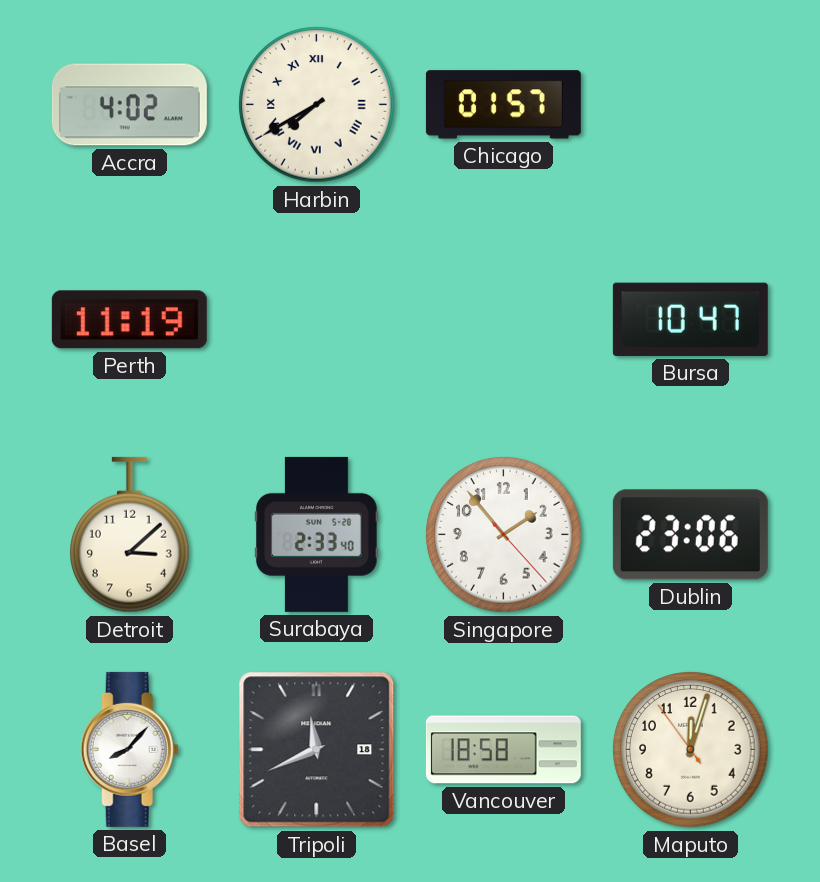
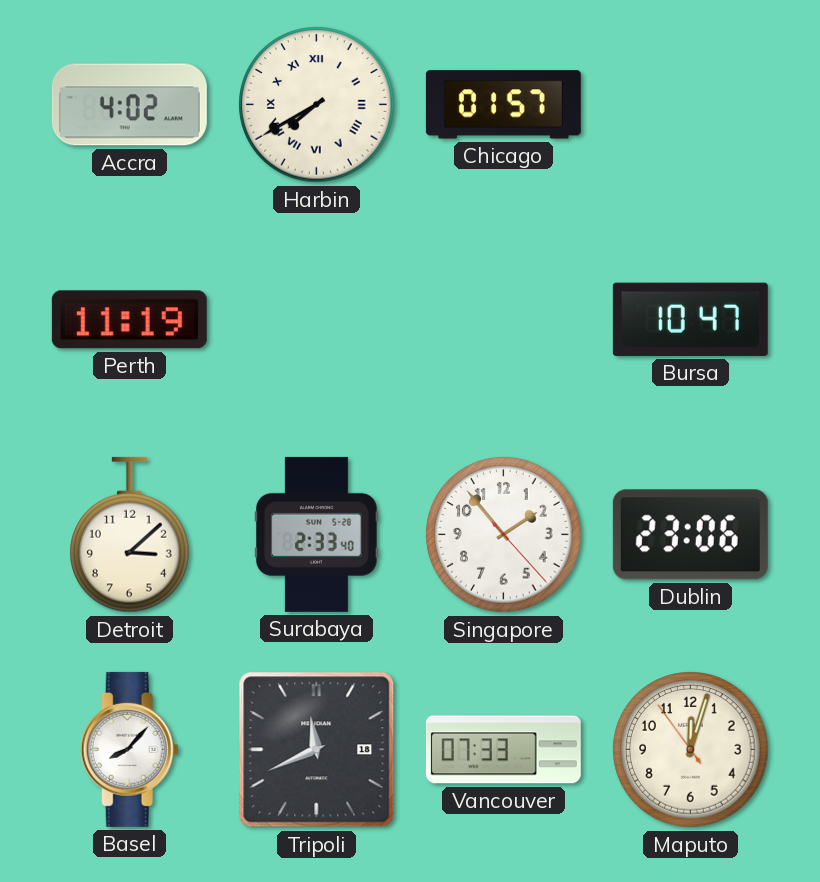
Vancouver: 18:58 -> 07:33 (503, 750)
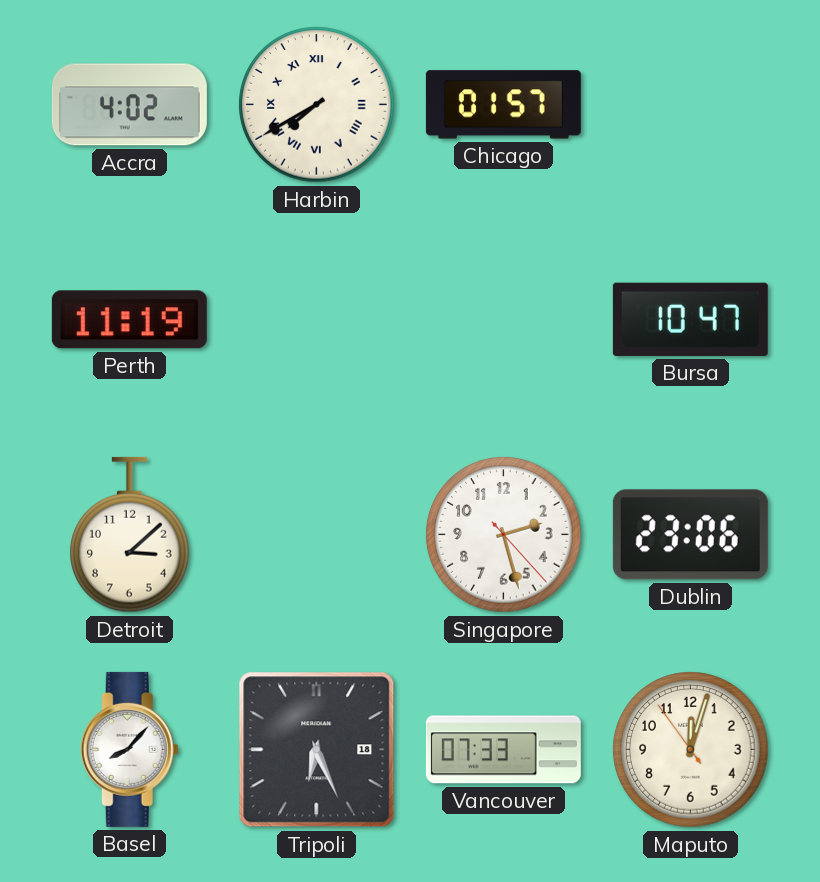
Surabaya: 2:33 -> none (316, 534)
Singapore: 1:53 -> 2:27 (504, 535)
Tripoli: 11:41 -> 6:26 (317, 750)
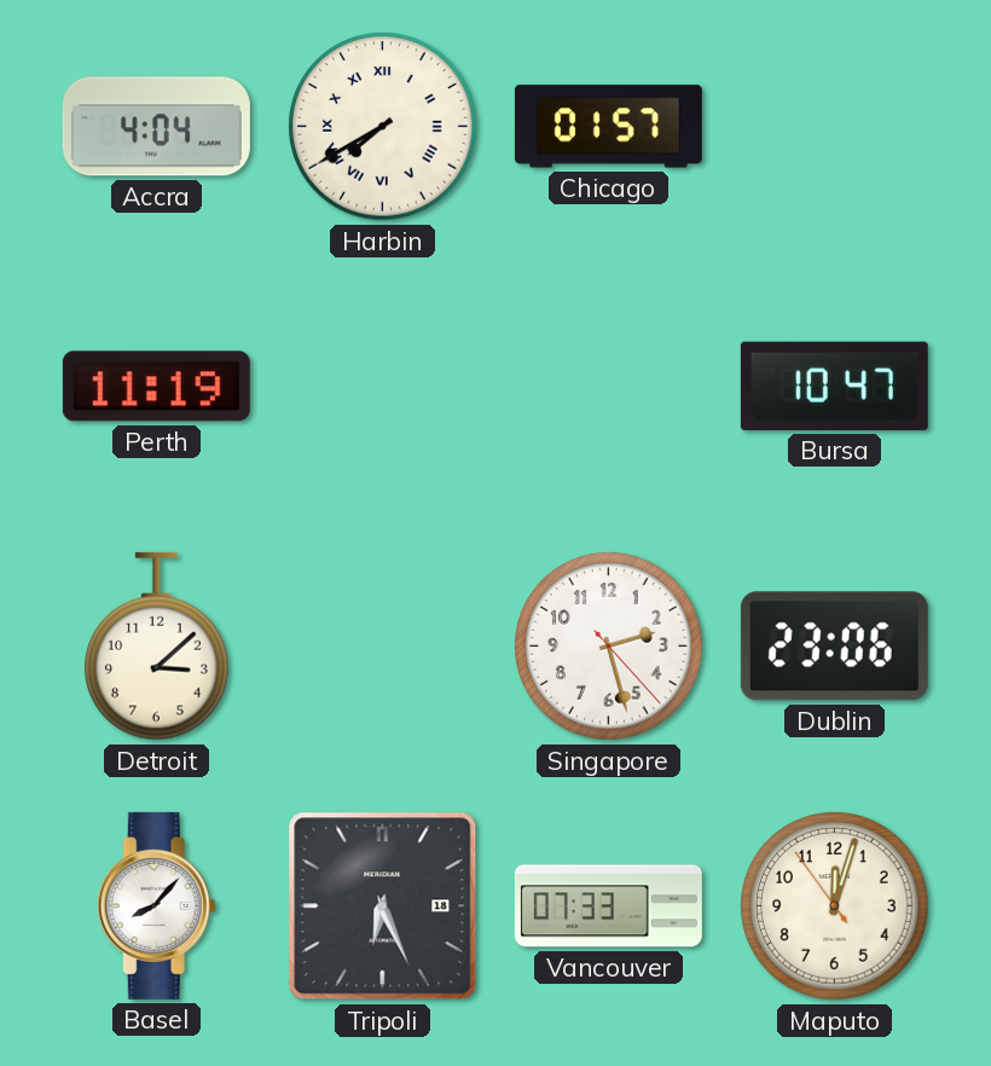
Accra: 4:02 -> 4:04 (156, 127)
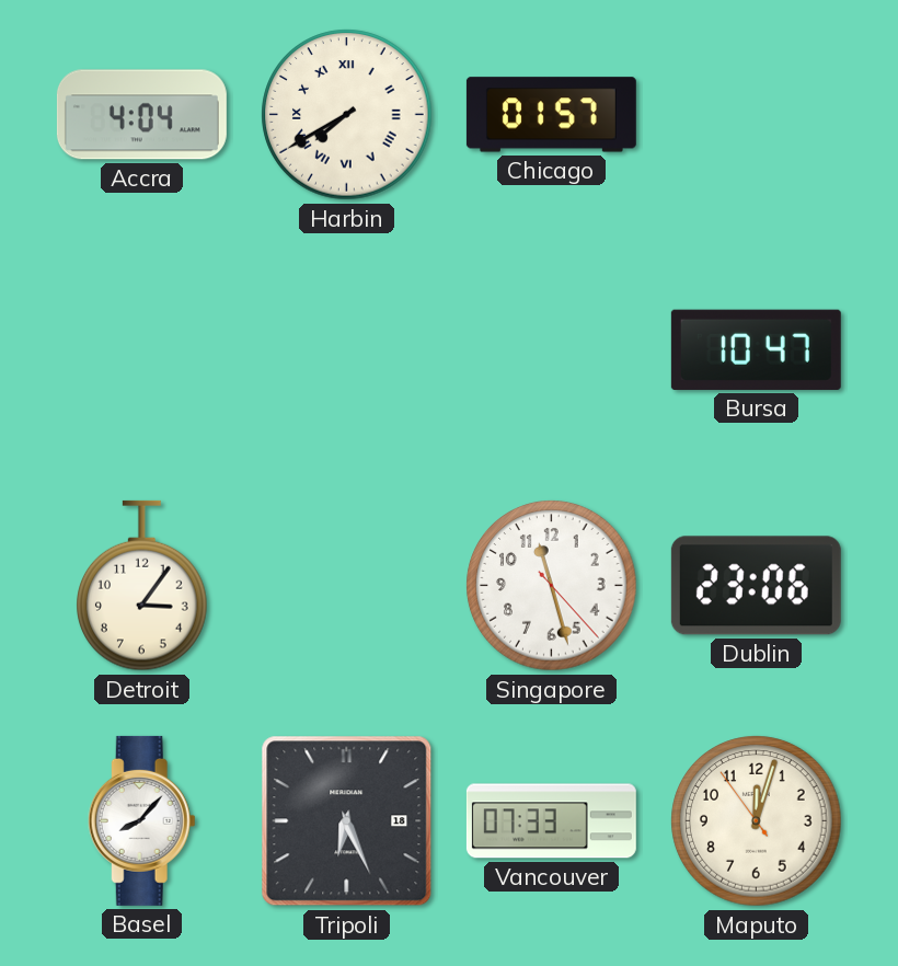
Perth: 11:19 -> none (156, 387)
Detroit: 3:08 -> 3:06 (142, 586)
Singapore: 2:27 -> 11:27 (552, 586)
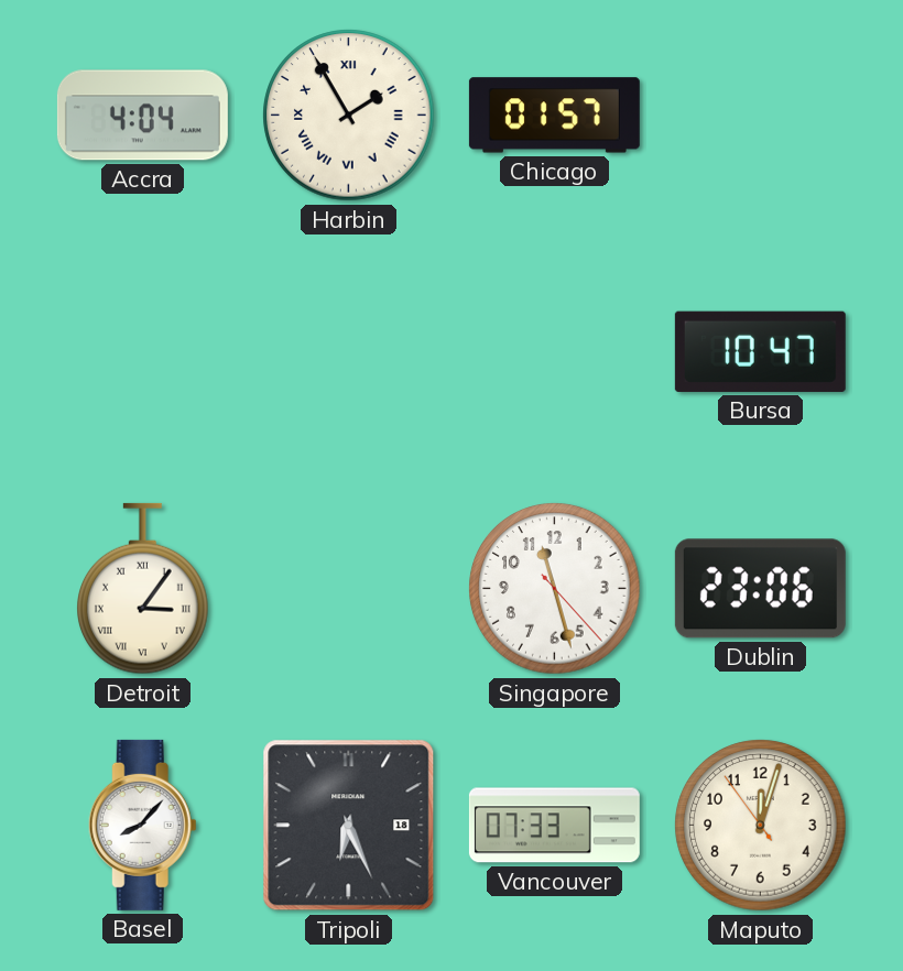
Harbin: 7:40 -> 1:55 (349, 116)
Detroit numerals: Arabic -> Roman (143, 589)
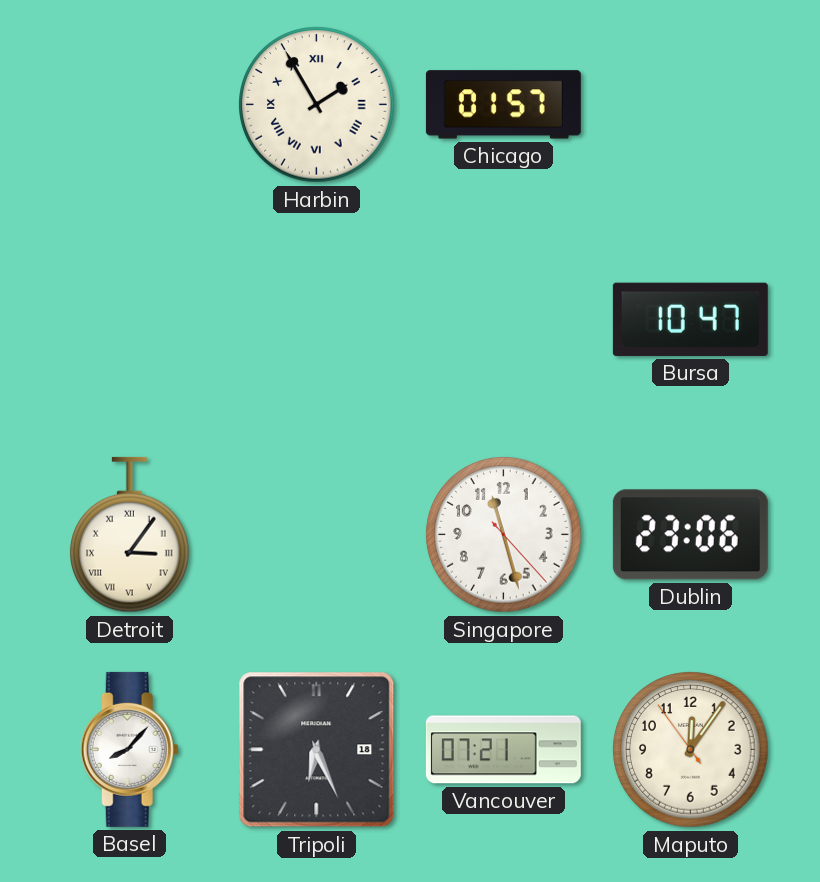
Accra: 4:04 -> none (142, 116)
Vancouver: 07:33 -> 07:21 (503, 750)
Maputo: 12:02 -> 12:05 (691, 750)
